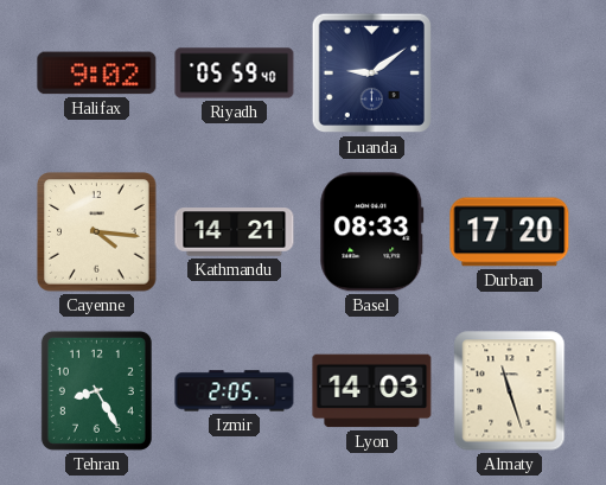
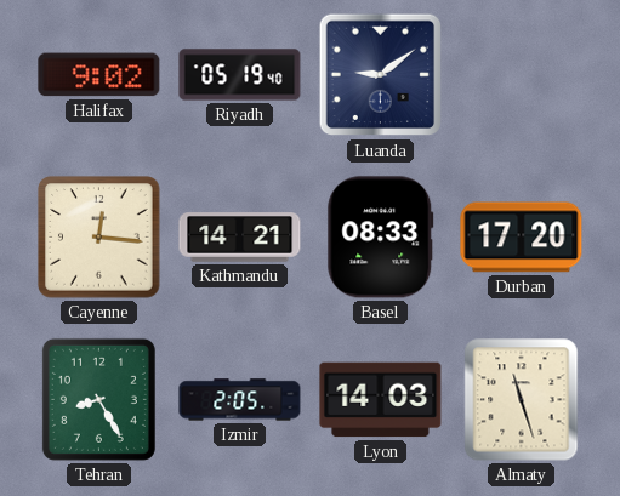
Riyadh: 05:59 -> 05:19 (240, 75)
Cayenne: 4:16 -> 12:16 (99, 238)
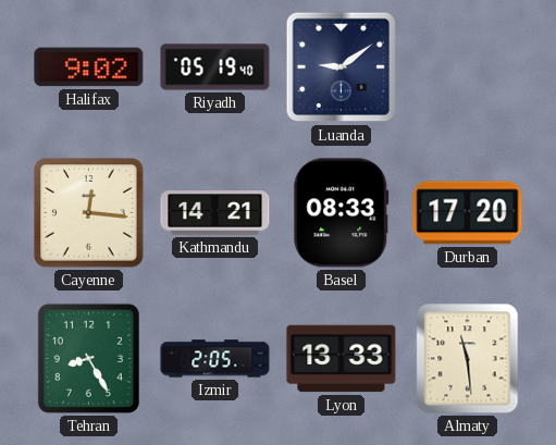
Lyon: 14:03 -> 13:33 (342, 359)
Almaty: 11:27 -> 11:29 (468, 359)
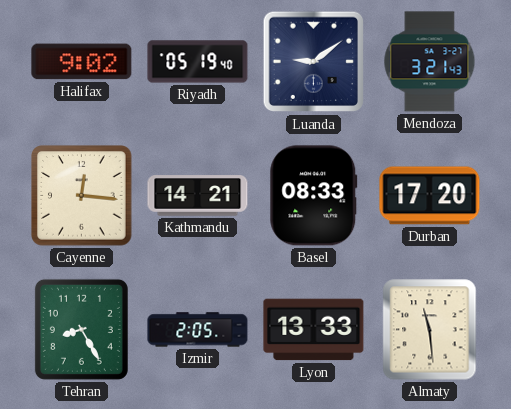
Mendoza: none -> 3:21 (430, 62)
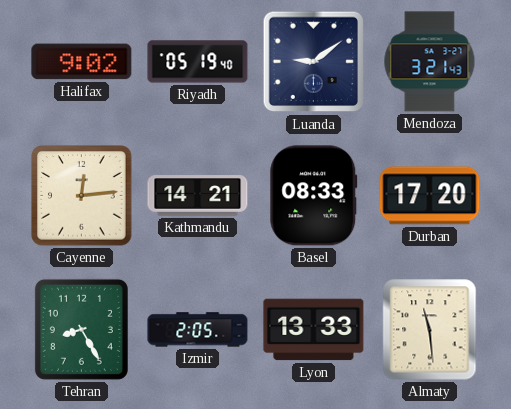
Cayenne: 12:16 -> 12:14 (82, 196)
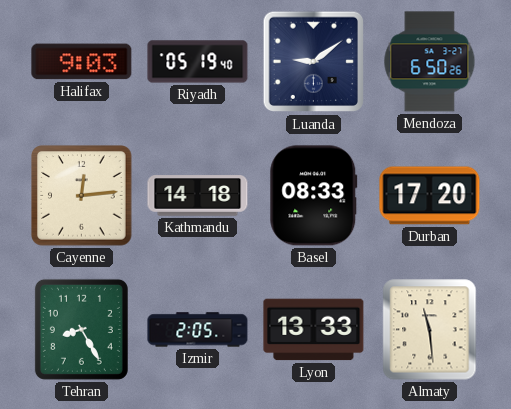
Halifax: 9:02 -> 9:03 (82, 62)
Mendoza: 3:21 -> 6:50 (430, 62)
Kathmandu: 14:21 -> 14:18 (198, 196)
